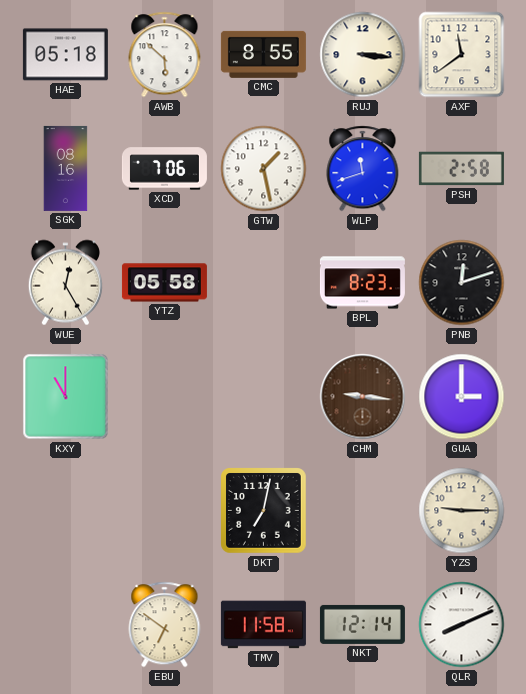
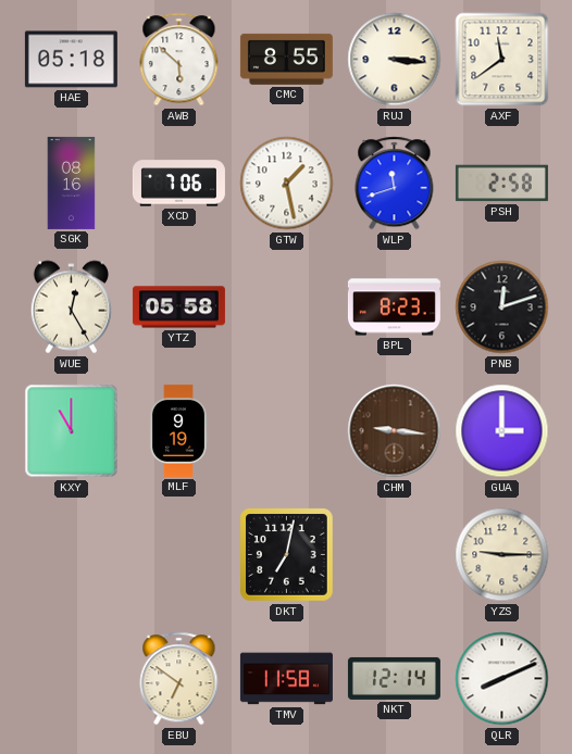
MLF: none -> 9:19 (178, 430)
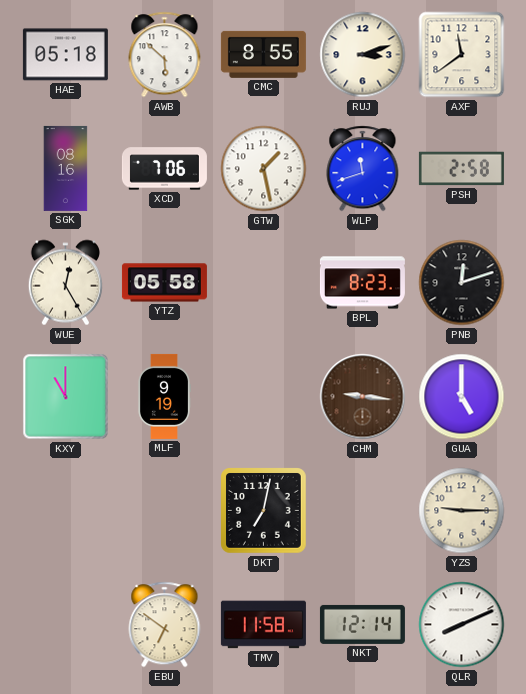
RUJ: 3:16 -> 3:12 (363, 55)
GUA: 3:00 -> 5:00 (462, 397)
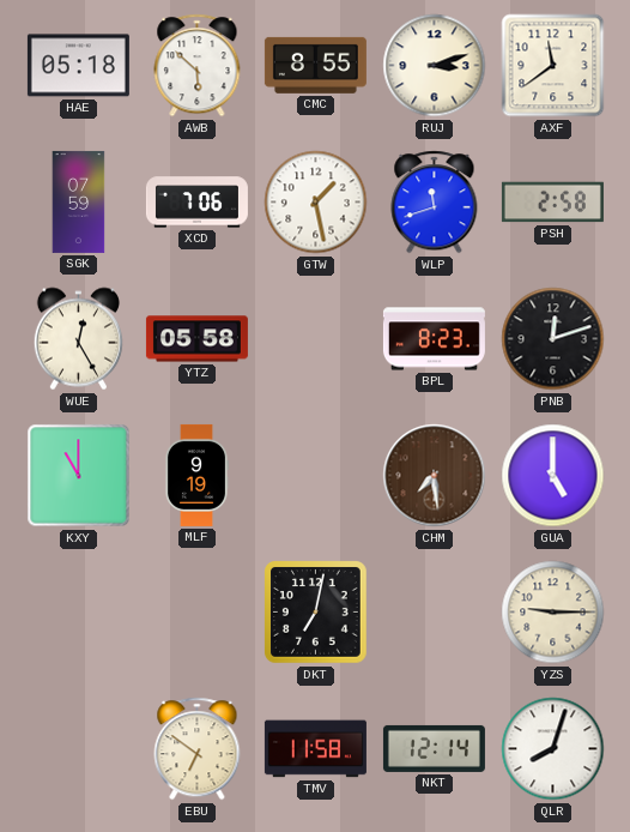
SGK: 08:16 -> 07:59 (79, 201)
CHM: 9:16 -> 7:29 (435, 476)
QLR: 8:11 -> 8:03 (553, 749)
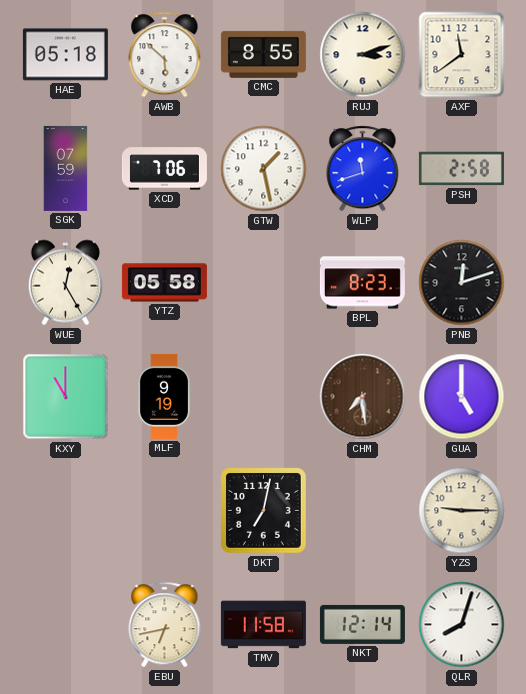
EBU: 6:51 -> 6:43 (165, 625)
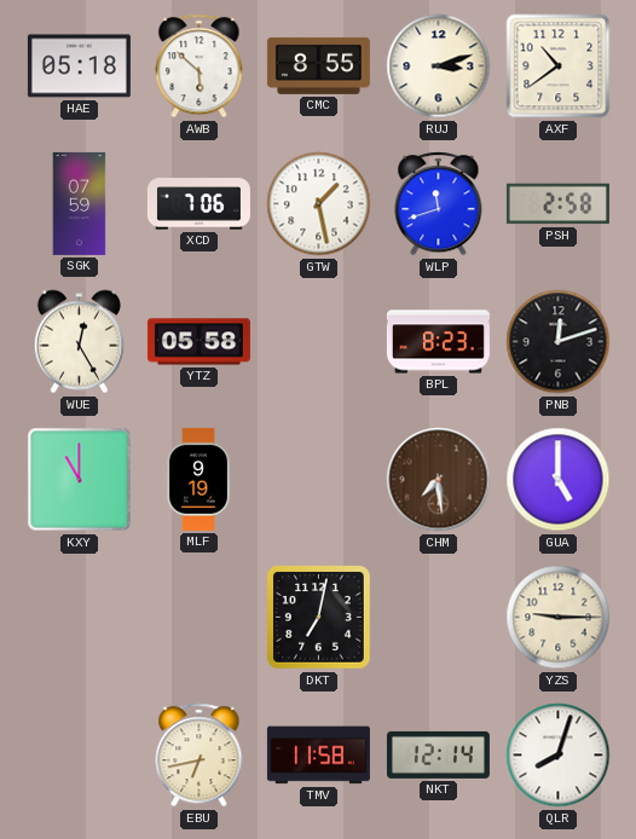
AXF: 11:39 -> 10:39 (559, 66)
